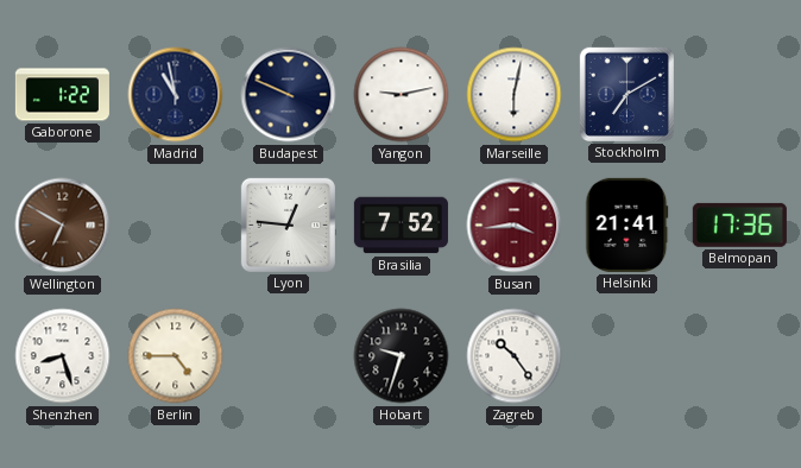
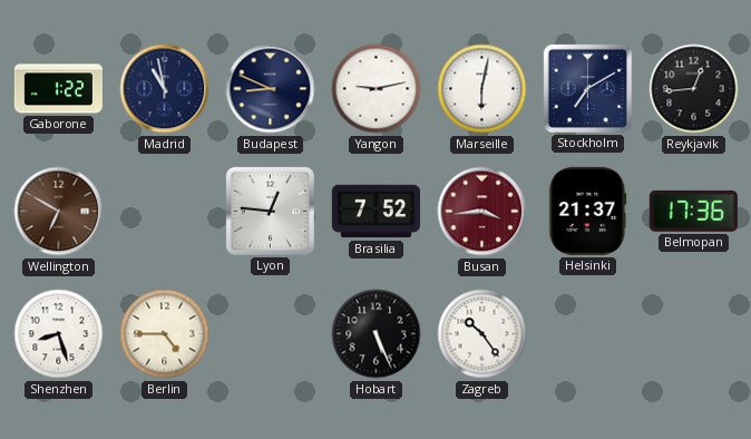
Budapest: 9:49 -> 8:49 (271, 89)
Reykjavik: none -> 12:44 (694, 89)
Helsinki: 21:41 -> 21:37 (588, 211)
Hobart: 9:33 -> 5:26 (377, 334)
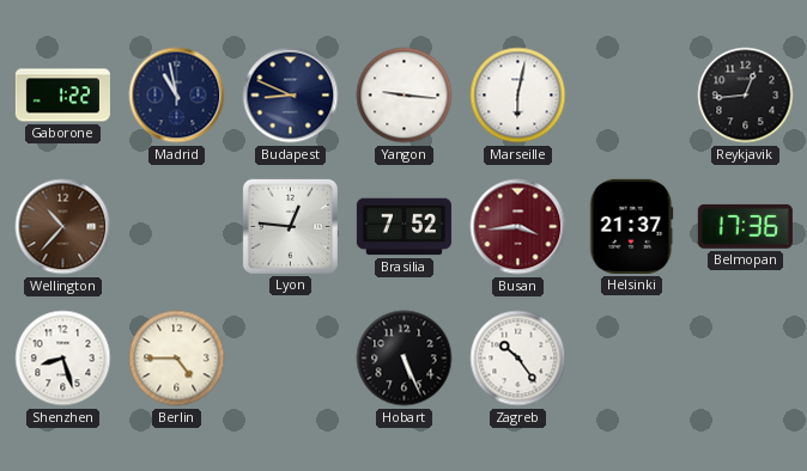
Yangon: 9:13 -> 9:16 (405, 96)
Stockholm: 7:10 -> none (587, 88)
Wellington: 6:50 -> 10:37 (63, 227)
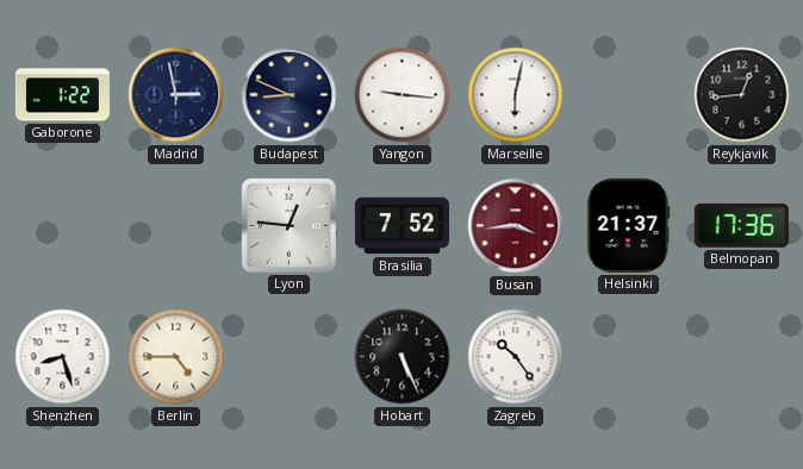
Madrid: 10:58 -> 2:58 (176, 95)
Wellington: 10:37 -> none (63, 227)
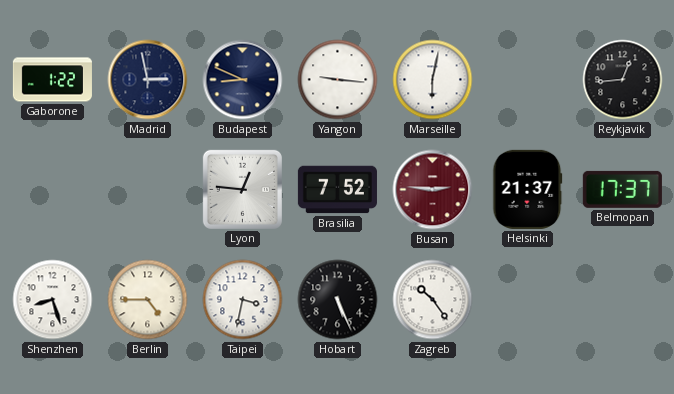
Busan: 3:44 -> 2:46 (433, 190)
Belmopan: 17:36 -> 17:37 (622, 189)
Taipei: none -> 3:32 (243, 300)
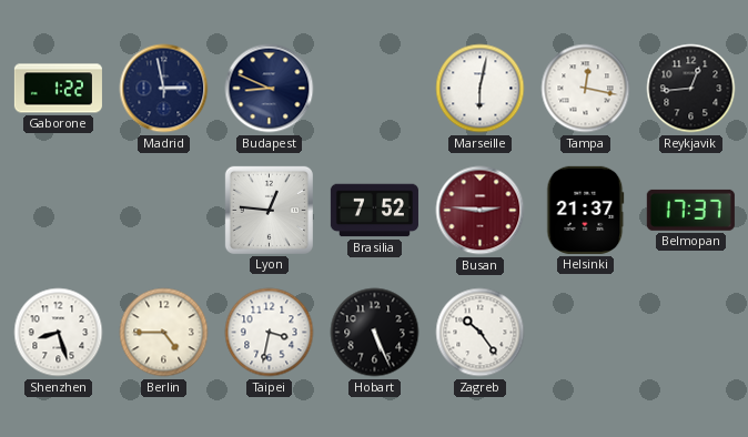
Yangon: 9:16 -> none (338, 80)
Tampa: none -> 12:17 (586, 89)
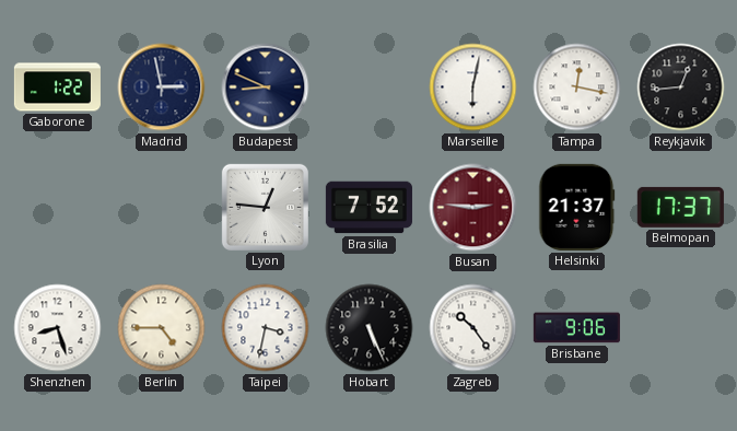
Brisbane: none -> 9:06 (576, 328)
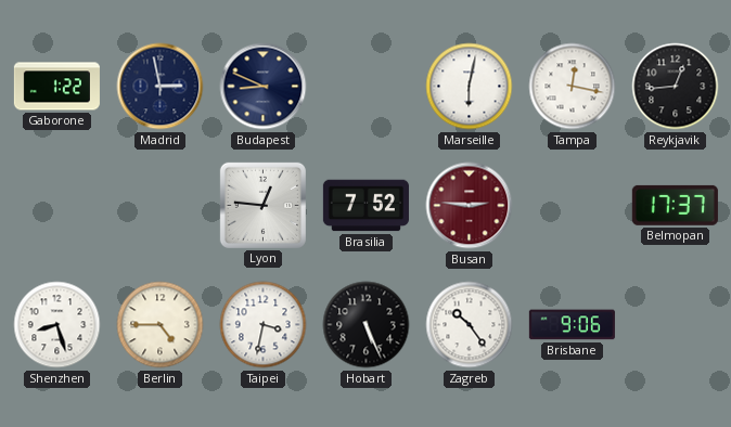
Helsinki: 21:37 -> none (577, 207)
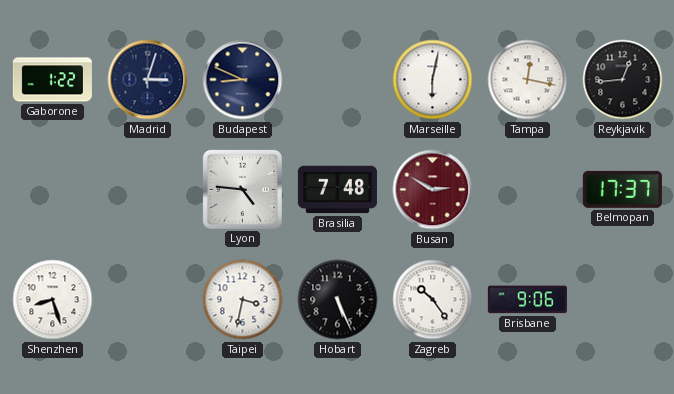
Madrid: 2:58 -> 3:03 (148, 80)
Lyon: 12:46 -> 4:46 (242, 189)
Brasilia: 7:52 -> 7:48 (337, 190)
Busan: 2:46 -> 2:50 (433, 190)
Berlin: 4:45 -> none (161, 325)
